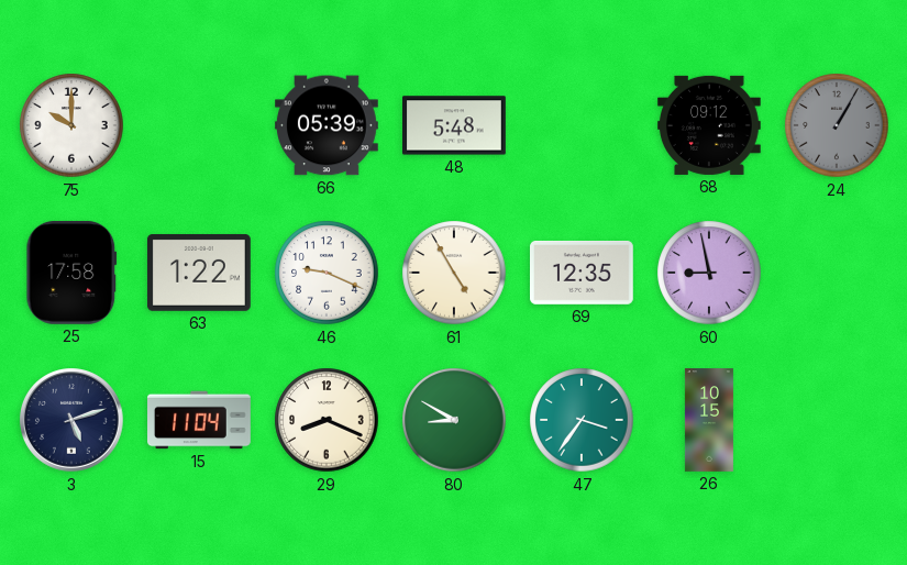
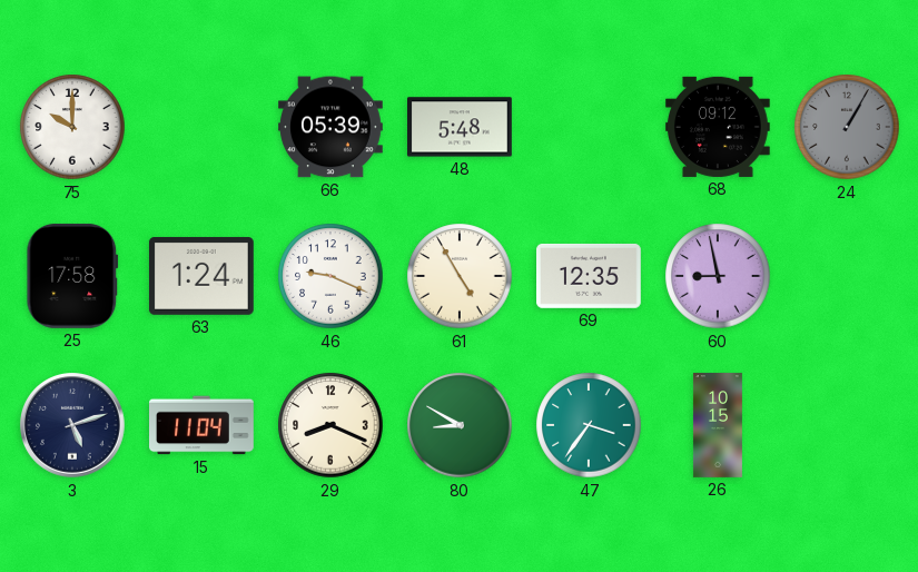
63: 1:22 -> 1:24 (201, 276)
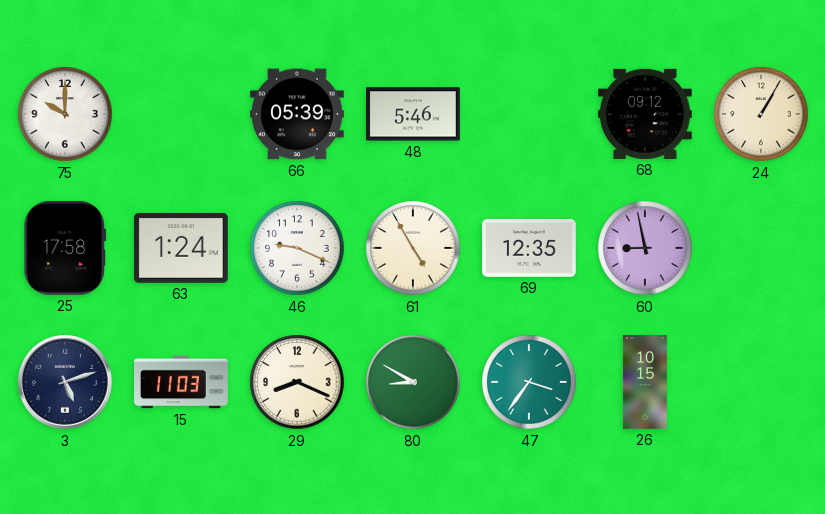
48: 5:48 -> 5:46 (414, 114)
24 dial: grey -> cream (761, 114)
15: 11:04 -> 11:03 (182, 382)
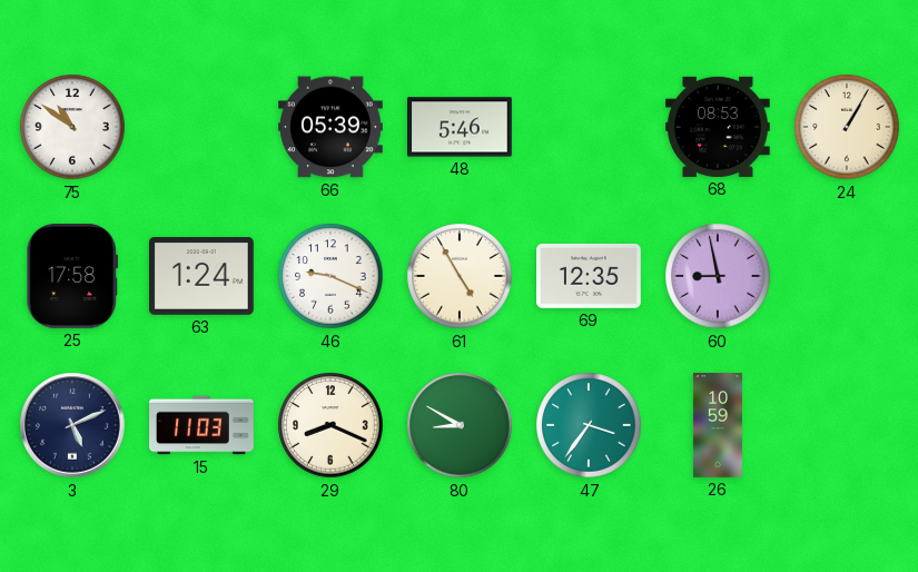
75: 10:00 -> 10:51 (72, 127)
68: 09:12 -> 08:53 (718, 127)
3: 5:12 -> 5:11 (72, 425)
26: 10:15 -> 10:59 (718, 425)
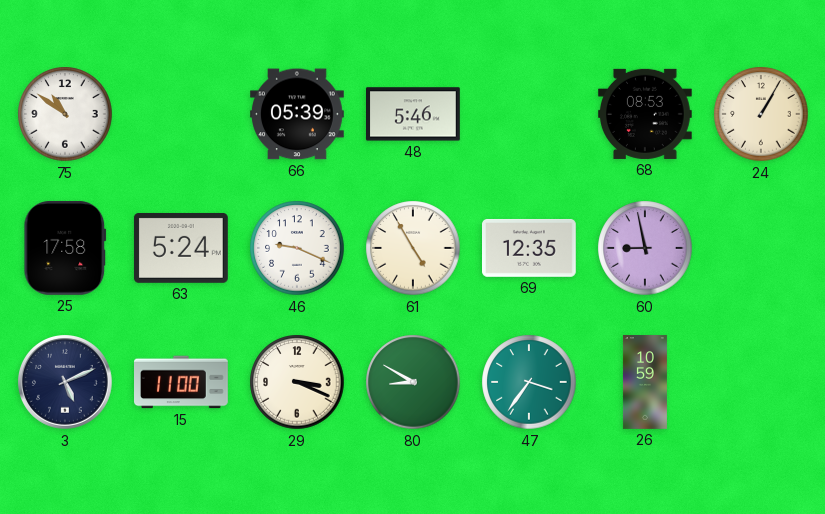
63: 1:24 -> 5:24 (181, 248)
15: 11:03 -> 11:00 (182, 382)
29: 8:19 -> 3:19 (297, 382)
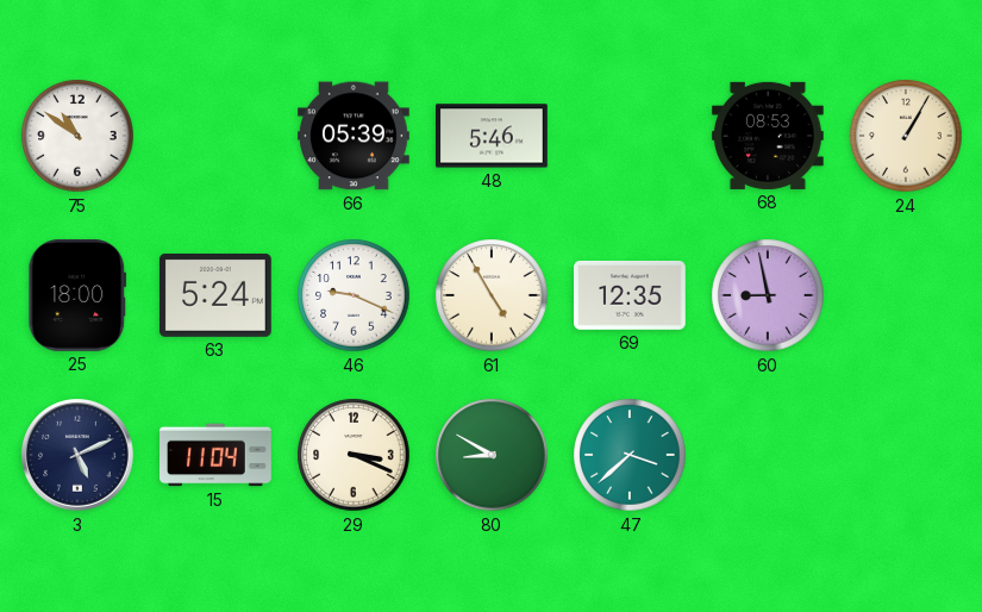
25: 17:58 -> 18:00 (77, 295)
15: 11:00 -> 11:04 (217, 455)
47: 3:36 -> 3:38 (630, 455)
26: 10:59 -> none (645, 382)
